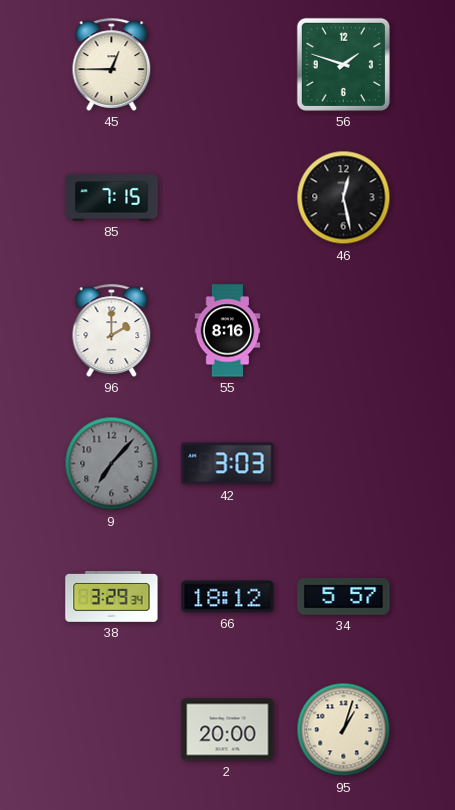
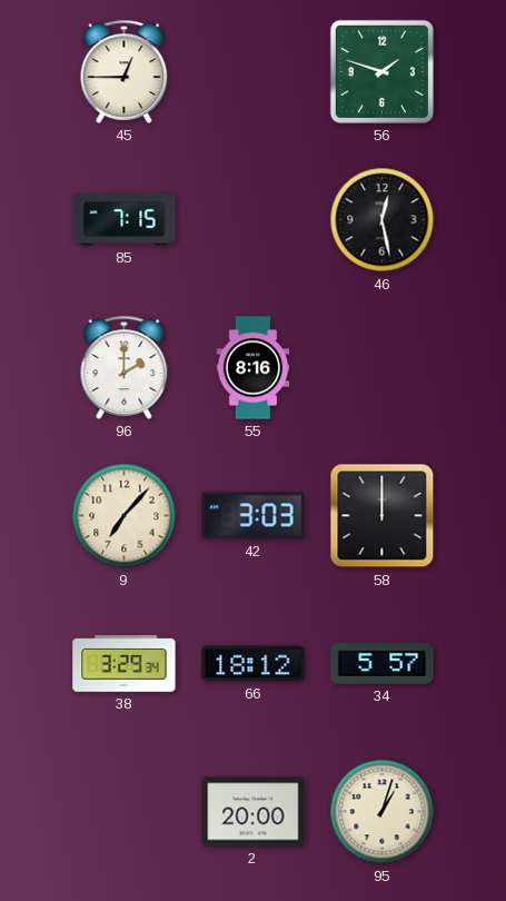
9 dial: grey -> cream (125, 516)
58: none -> 12:00 (383, 516)
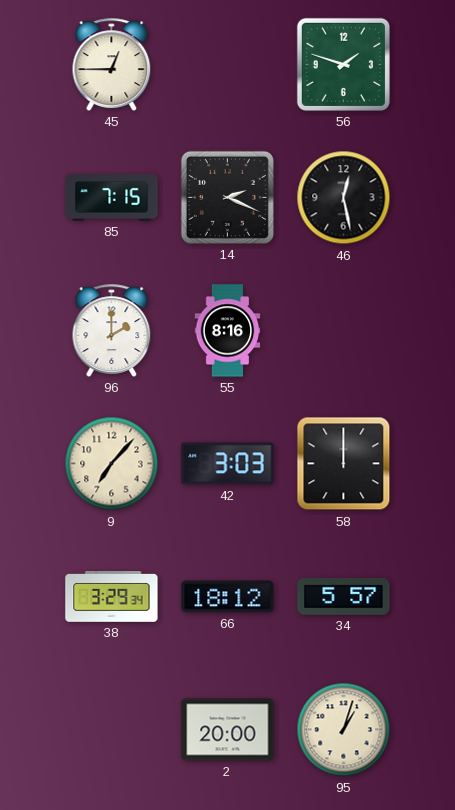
14: none -> 2:19 (227, 197)
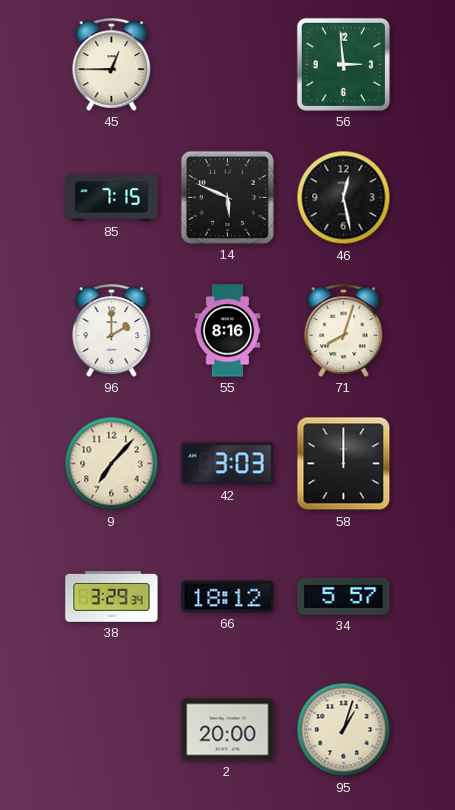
56: 1:48 -> 2:59 (343, 64)
14: 2:19 -> 5:49 (227, 197)
71: none -> 8:03 (344, 330)
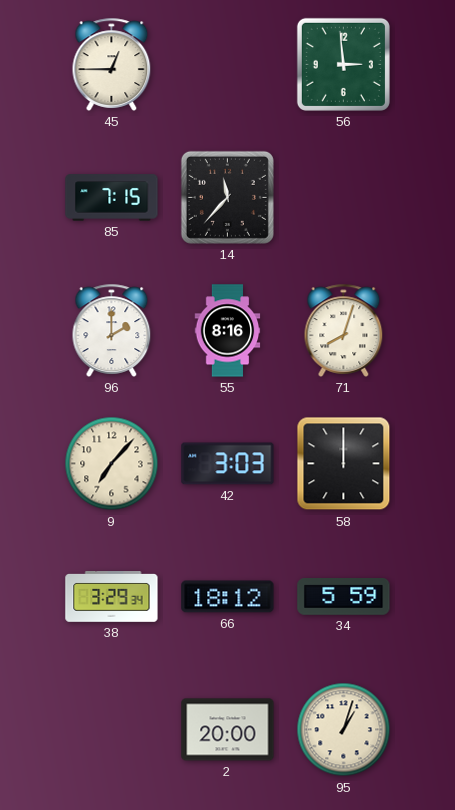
14: 5:49 -> 11:37 (227, 197)
46: 12:28 -> none (344, 198)
34: 5:57 -> 5:59 (344, 597)
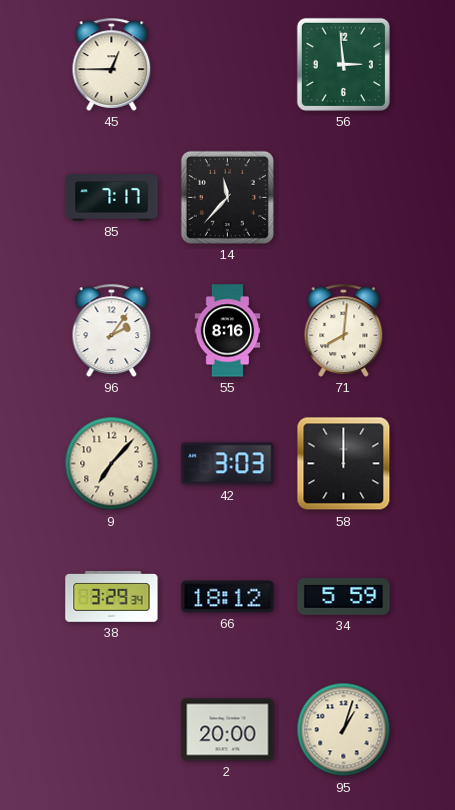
85: 7:15 -> 7:17 (112, 198)
96: 2:00 -> 2:06 (112, 330)
71: 8:03 -> 8:01 (344, 330)
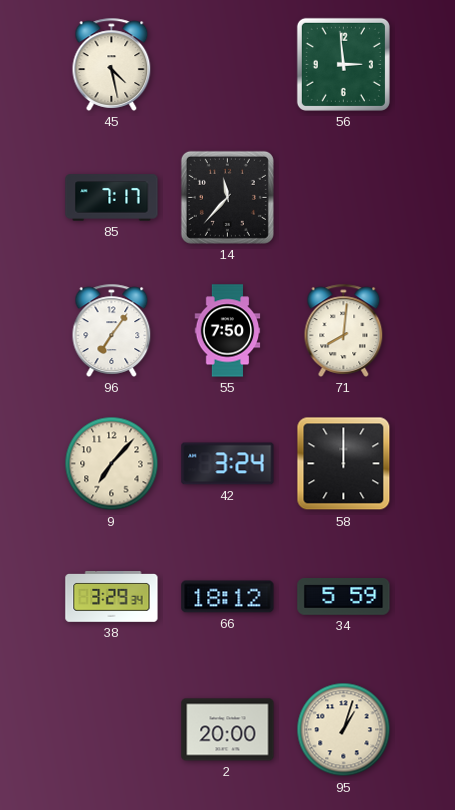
45: 12:45 -> 4:28 (112, 64)
96: 2:06 -> 7:06 (112, 330)
55: 8:16 -> 7:50 (228, 331)
42: 3:03 -> 3:24 (228, 464)
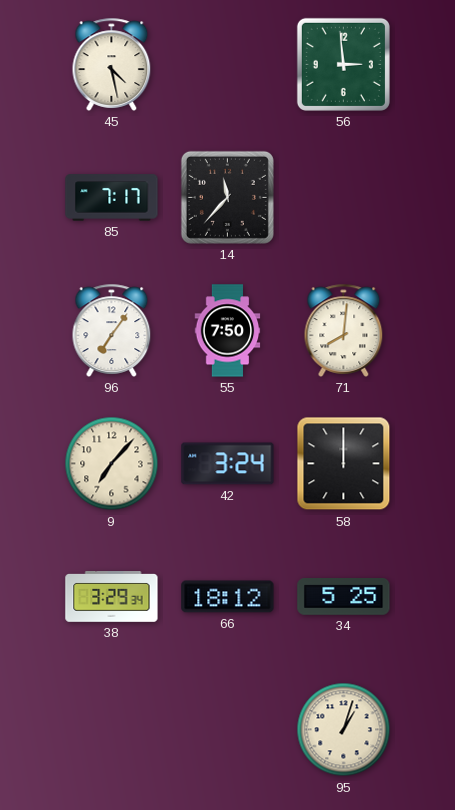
34: 5:59 -> 5:25 (344, 597)
2: 20:00 -> none (228, 730)
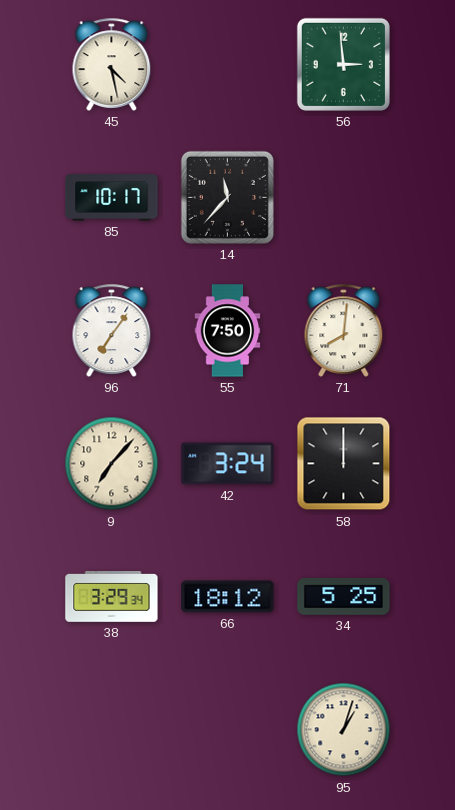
85: 7:17 -> 10:17 (112, 198)
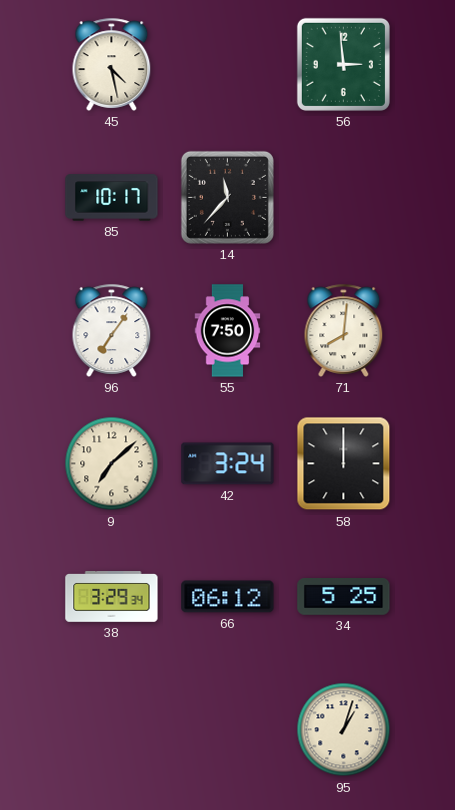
9: 7:07 -> 7:08 (112, 464)
66: 18:12 -> 06:12 (228, 597)
